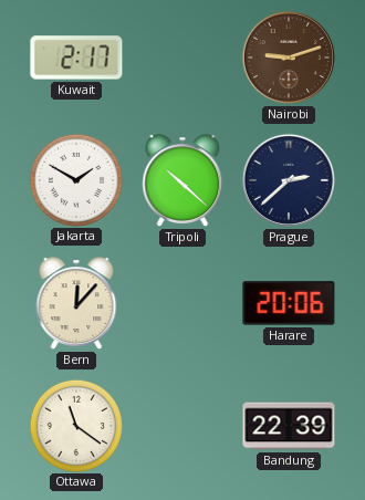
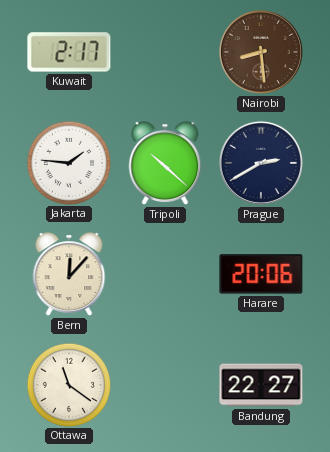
Nairobi: 9:12 -> 8:29 (261, 52)
Jakarta: 1:50 -> 1:46 (68, 162)
Prague: 2:38 -> 2:40 (261, 163)
Bandung: 22:39 -> 22:27 (261, 385)
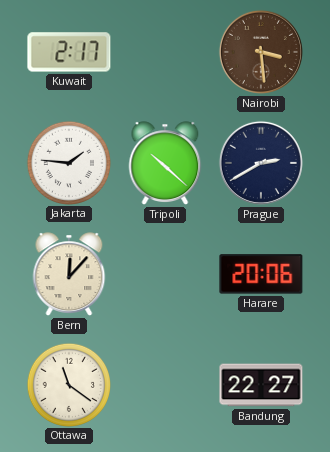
Nairobi: 8:29 -> 3:29 (261, 52)
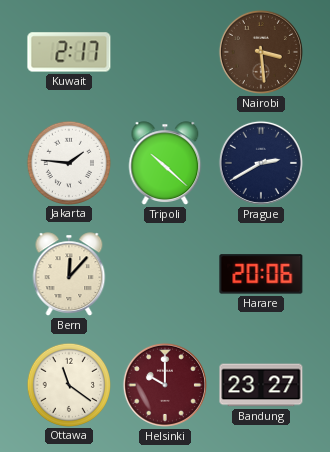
Helsinki: none -> 10:00 (165, 385)
Bandung: 22:27 -> 23:27 (261, 385)
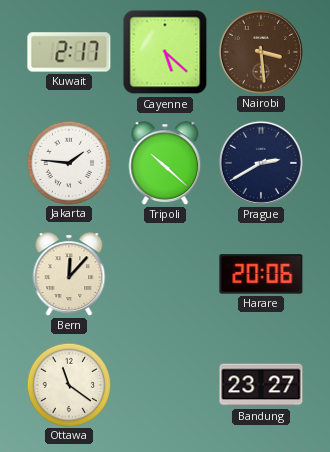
Cayenne: none -> 5:22 (165, 52)
Helsinki: 10:00 -> none (165, 385)
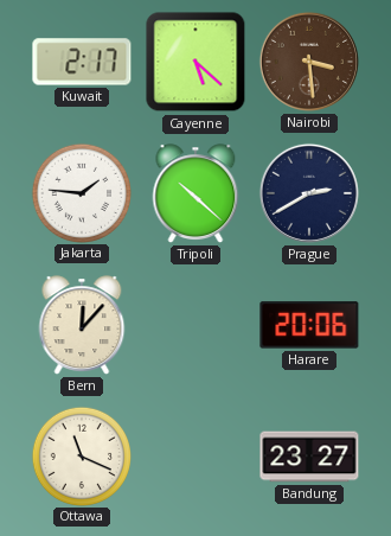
Ottawa: 11:21 -> 11:19 (81, 455)
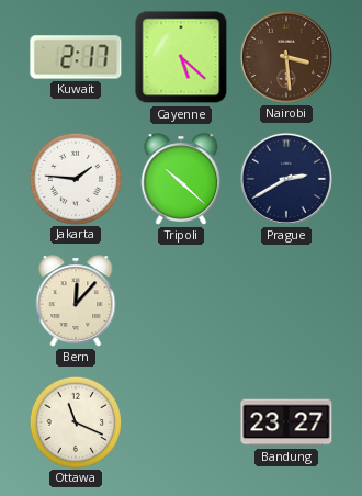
Harare: 20:06 -> none (309, 325)
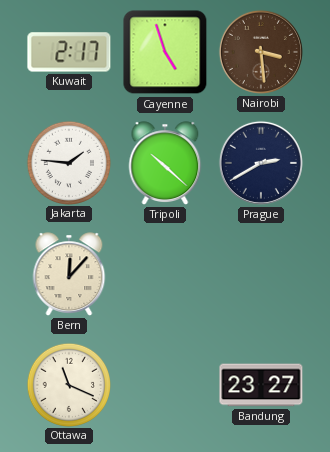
Cayenne: 5:22 -> 4:57 (165, 52)
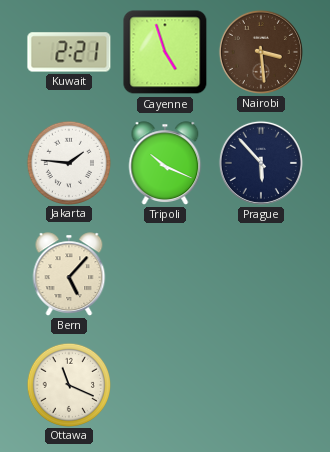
Kuwait: 2:17 -> 2:21 (69, 52)
Tripoli: 10:22 -> 10:19 (165, 163)
Prague: 2:40 -> 5:53 (261, 163)
Bern: 12:07 -> 5:07 (69, 274)
Bandung: 23:27 -> none (261, 385)
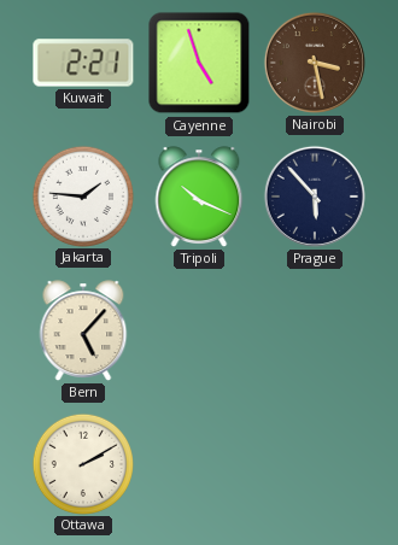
Nairobi: 3:29 -> 3:28 (315, 63)
Ottawa: 11:19 -> 2:10 (82, 463)
